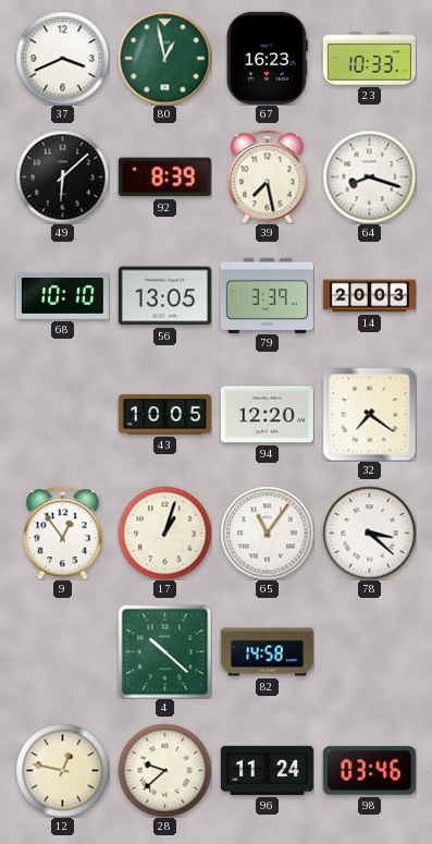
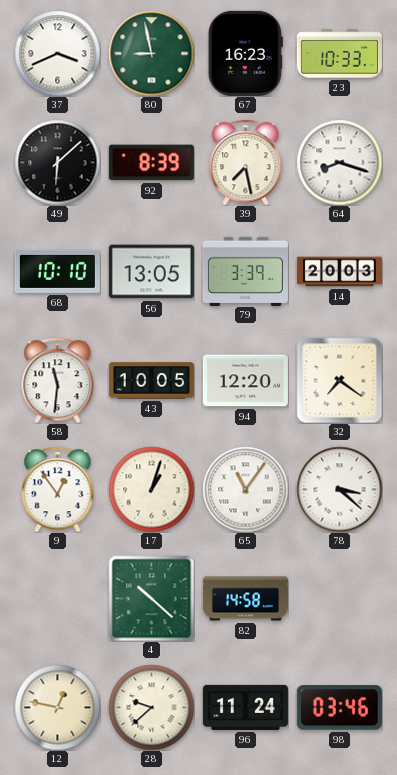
80: 12:58 -> 8:58 (151, 53)
58: none -> 11:31 (58, 380)
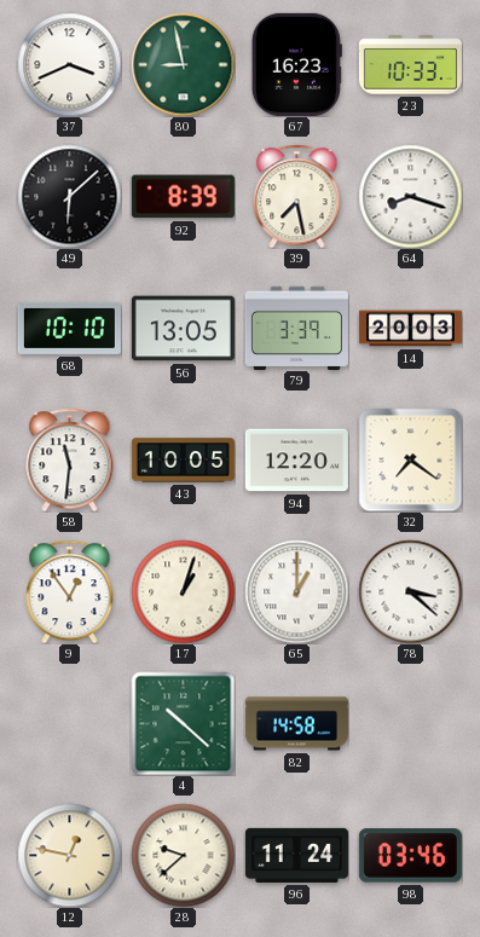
65: 11:06 -> 1:00 (296, 591)
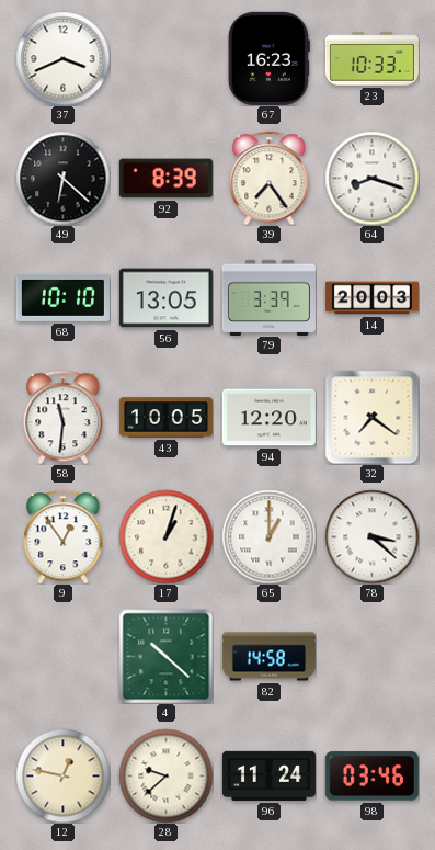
80: 8:58 -> none (183, 64)
49: 6:08 -> 6:22 (62, 178)
39: 7:28 -> 7:24 (270, 178)
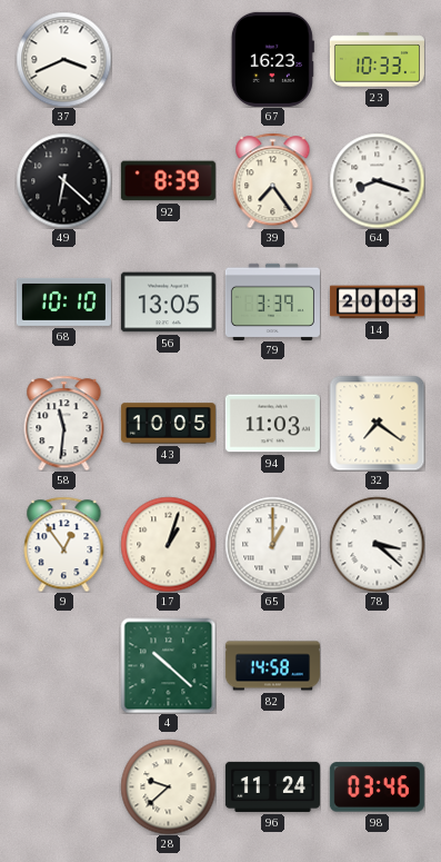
94: 12:20 -> 11:03 (272, 424)
12: 12:47 -> none (62, 775)
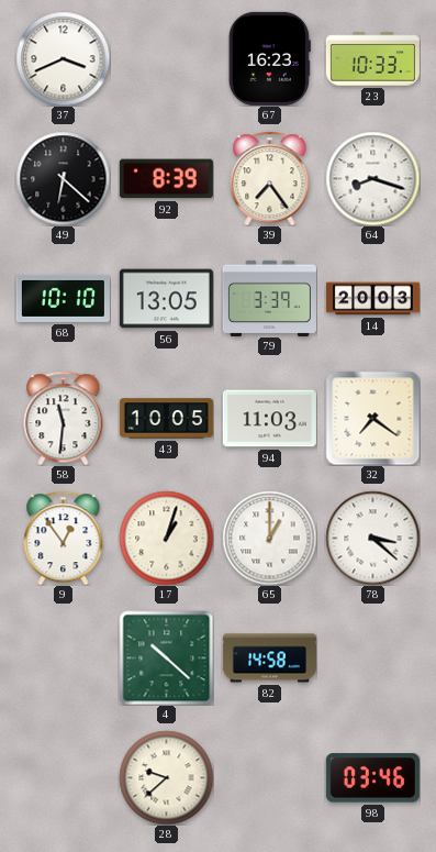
96: 11:24 -> none (272, 786)
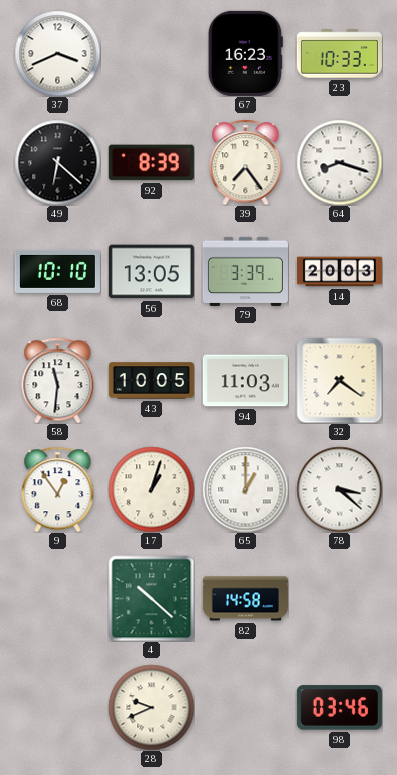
28: 9:38 -> 9:41 (151, 707)
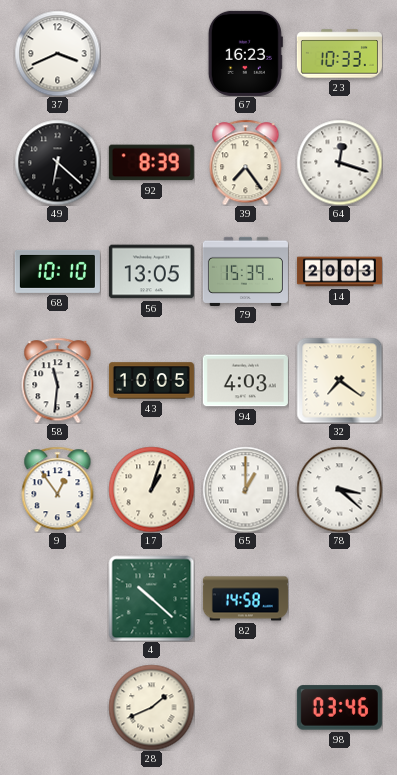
64: 8:18 -> 12:18 (339, 162)
79: 3:39 -> 15:39 (245, 271)
94: 11:03 -> 4:03 (245, 381)
28: 9:41 -> 1:41 (151, 707)
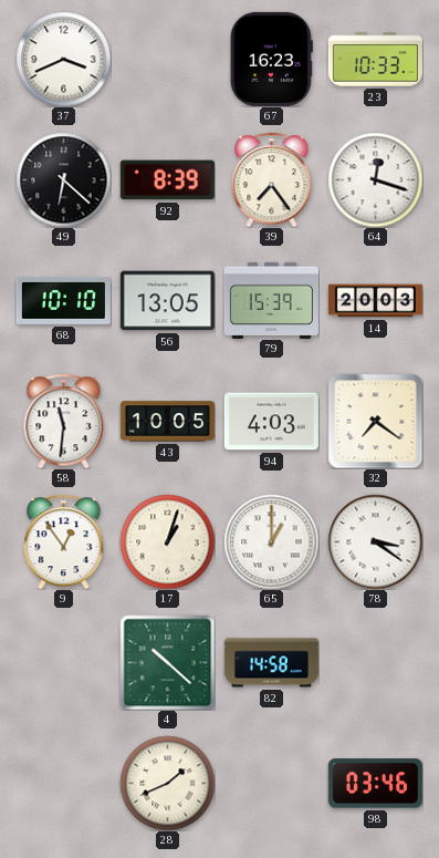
78: 3:22 -> 3:21 (375, 541)
